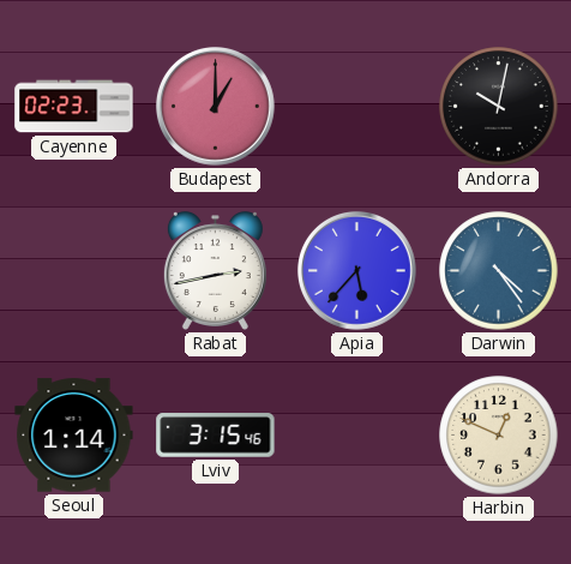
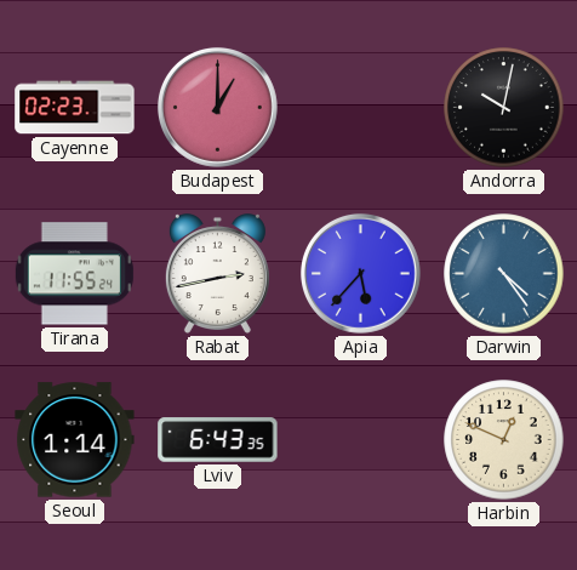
Tirana: none -> 11:55 (74, 274)
Lviv: 3:15 -> 6:43 (218, 440)
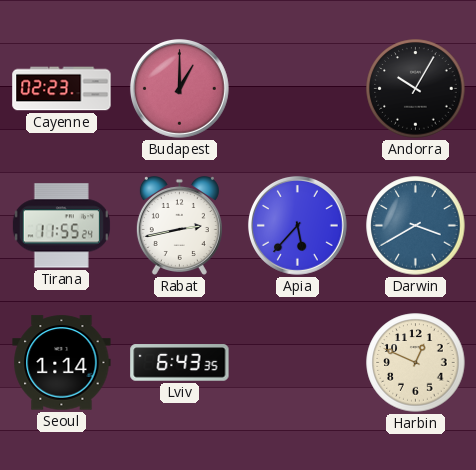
Andorra: 10:02 -> 10:05 (416, 89)
Darwin: 4:24 -> 3:40 (416, 226)
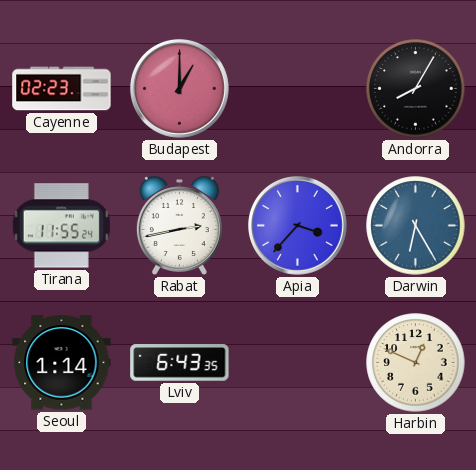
Andorra: 10:05 -> 8:05 (416, 89)
Apia: 5:37 -> 3:37 (297, 225)
Darwin: 3:40 -> 6:25 (416, 226)
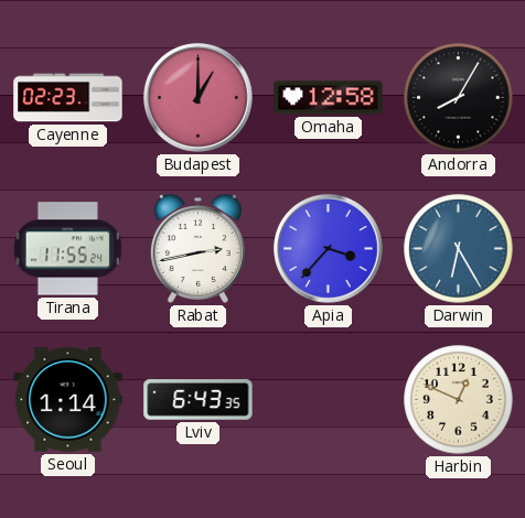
Omaha: none -> 12:58 (329, 98)
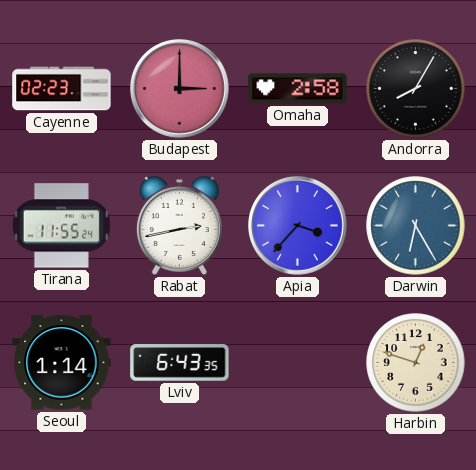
Budapest: 1:00 -> 3:00 (179, 88)
Omaha: 12:58 -> 2:58 (298, 89)
Harbin: 12:49 -> 12:48 (416, 363)
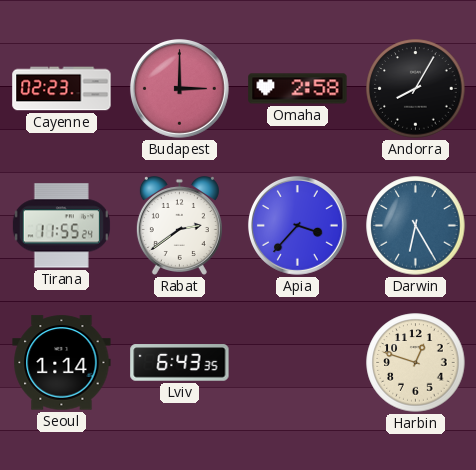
Rabat: 2:43 -> 2:39 (179, 226)
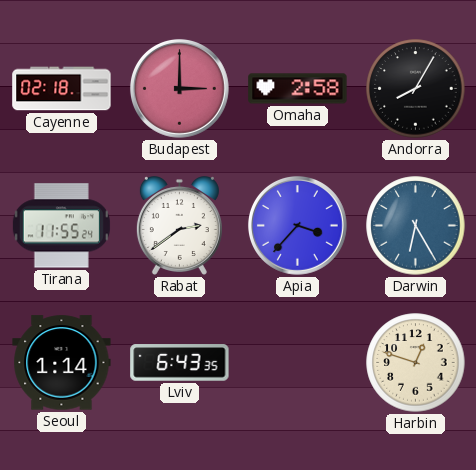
Cayenne: 02:23 -> 02:18 (62, 89)
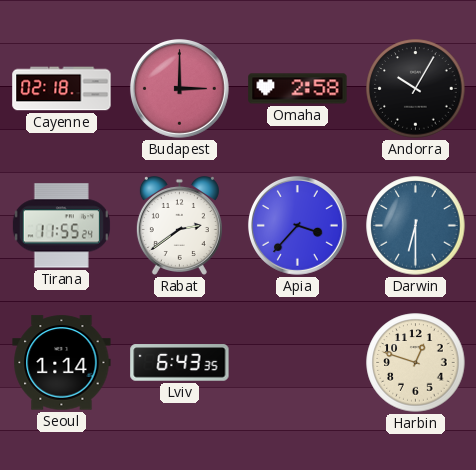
Andorra: 8:05 -> 10:05 (416, 89)
Darwin: 6:25 -> 6:30 (416, 226)
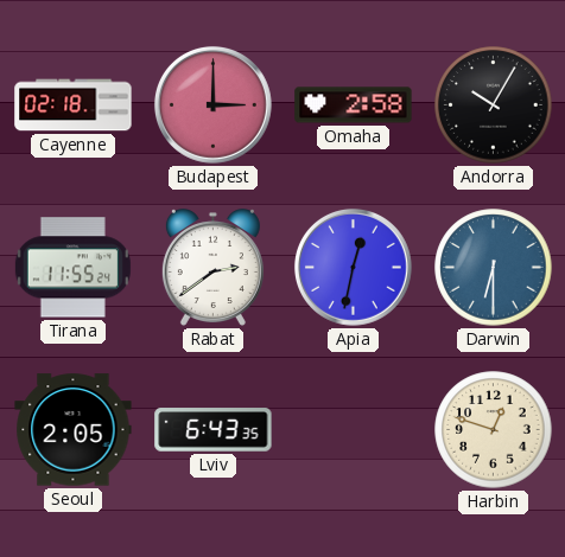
Apia: 3:37 -> 12:32 (353, 267)
Seoul: 1:14 -> 2:05 (74, 430)
